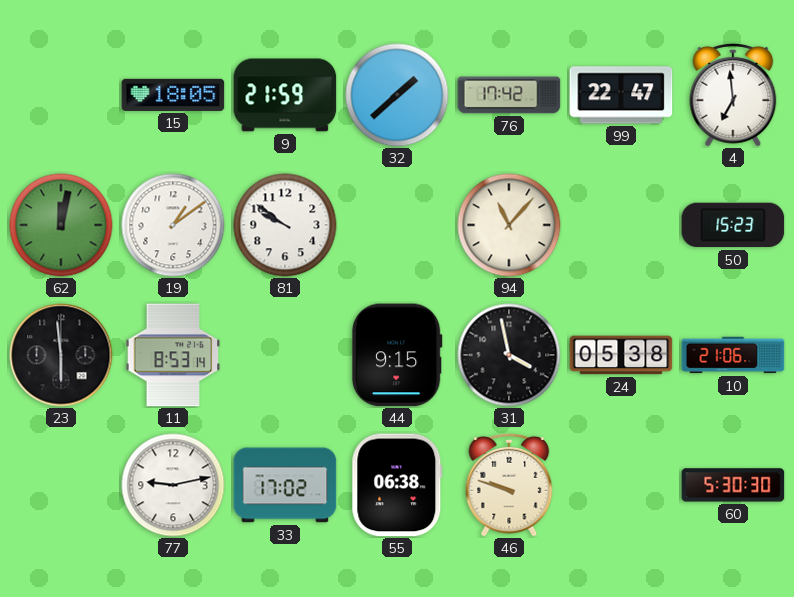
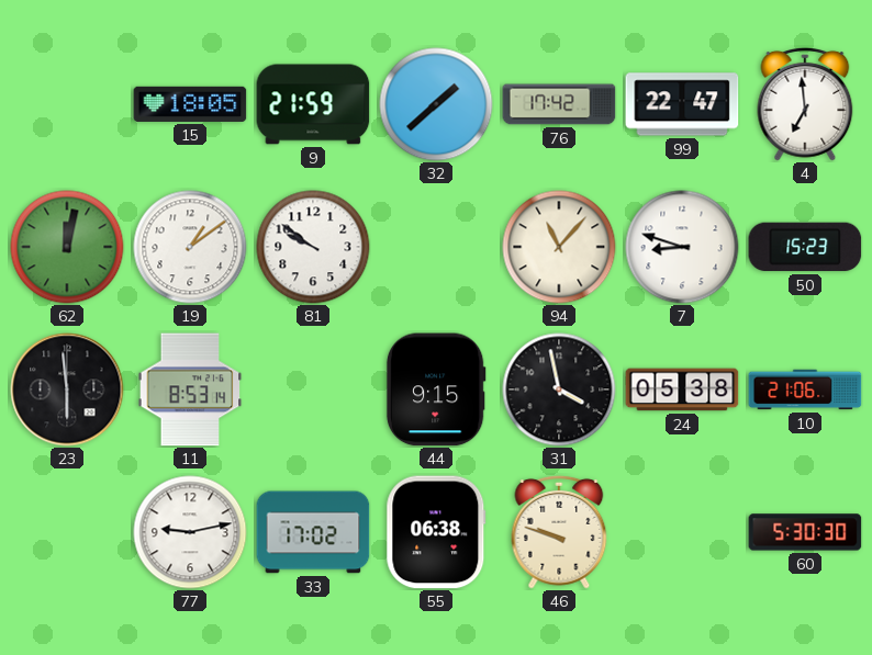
7: none -> 8:48 (682, 247)
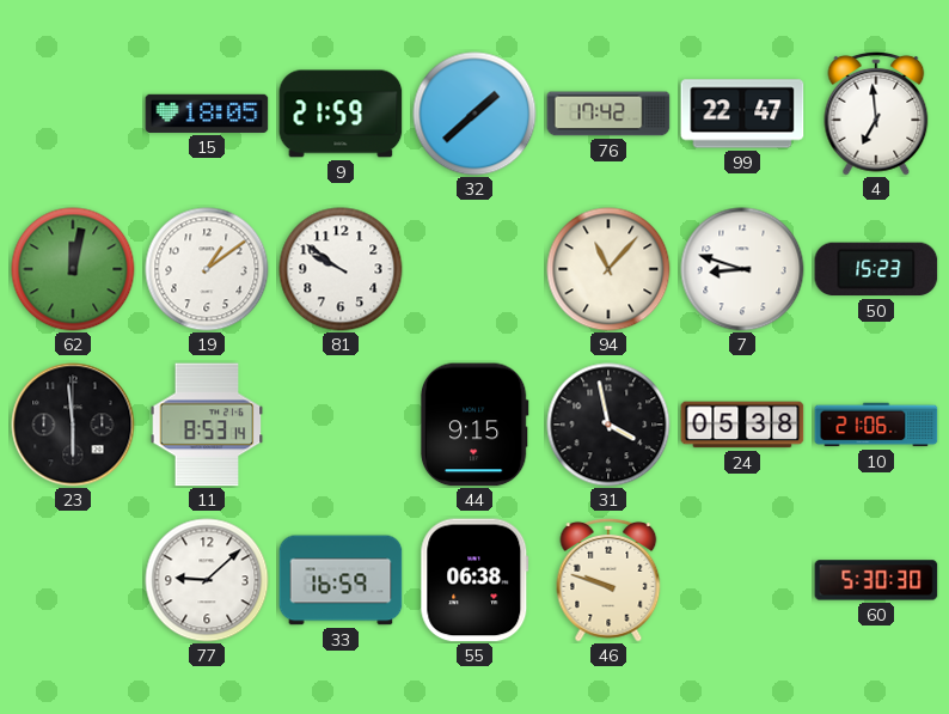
77: 9:13 -> 9:08 (207, 580)
33: 17:02 -> 16:59 (341, 580)
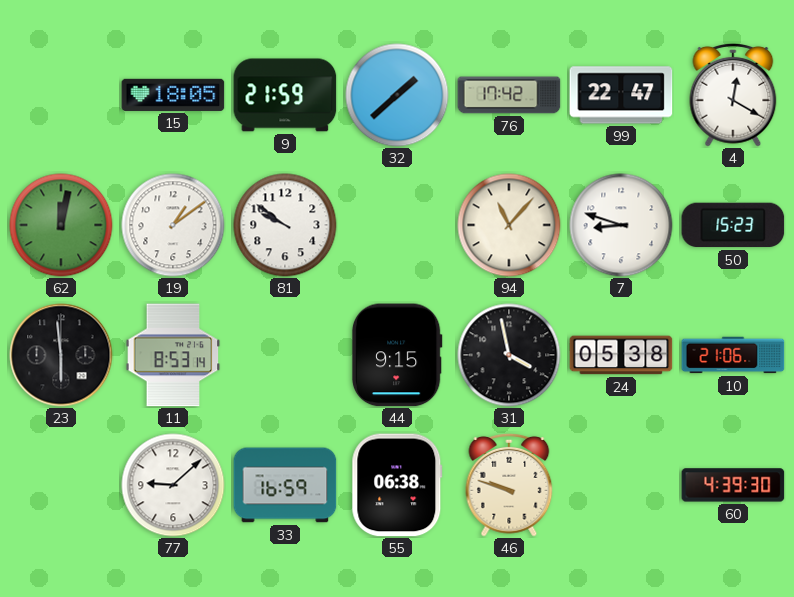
4: 6:59 -> 12:20 (733, 95)
60: 5:30 -> 4:39 (733, 485)
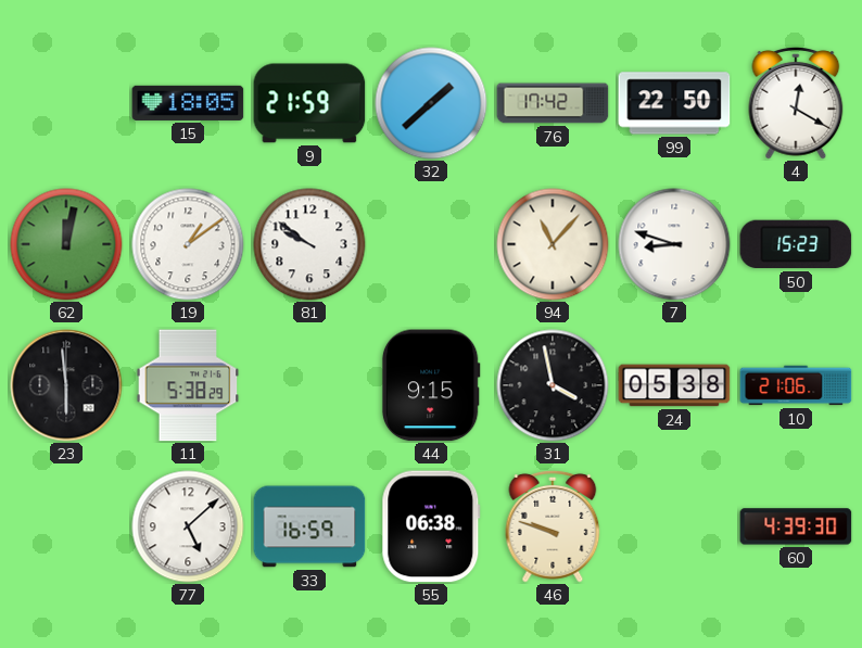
99: 22:47 -> 22:50 (674, 103)
11: 8:53 -> 5:38 (188, 385)
77: 9:08 -> 5:08 (188, 526)
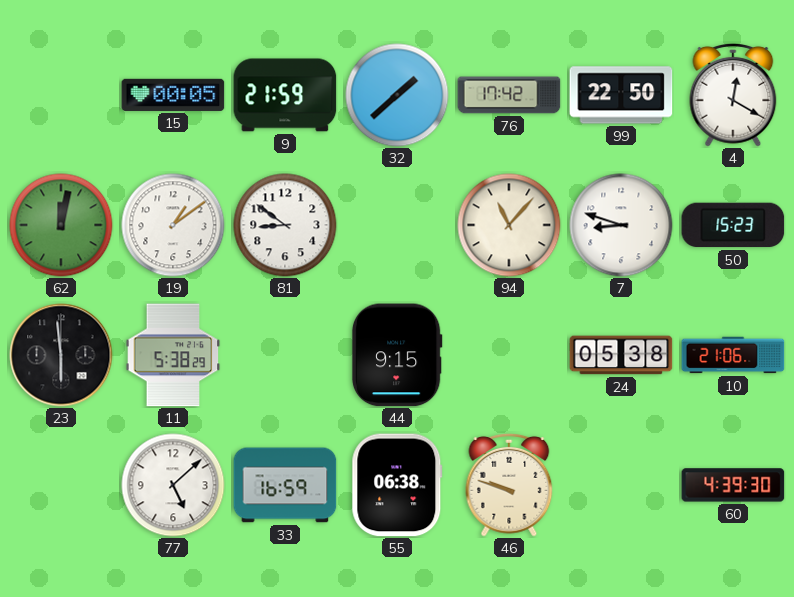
15: 18:05 -> 00:05 (173, 95)
81: 9:51 -> 8:51 (285, 225)
31: 3:58 -> none (553, 385)
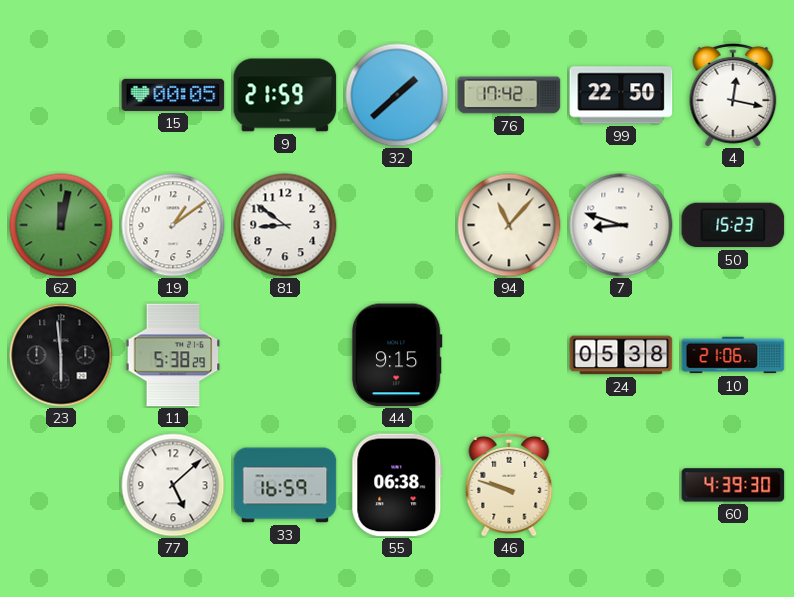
4: 12:20 -> 12:17 (733, 95)
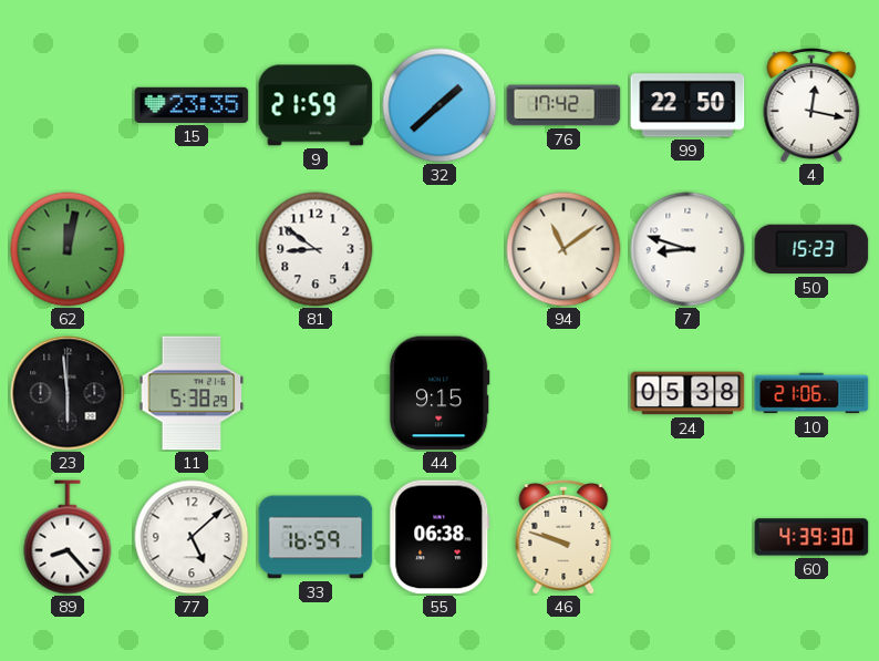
15: 00:05 -> 23:35 (192, 105)
19: 1:09 -> none (173, 225)
94: 11:07 -> 11:09 (563, 249)
89: none -> 8:23 (68, 537)
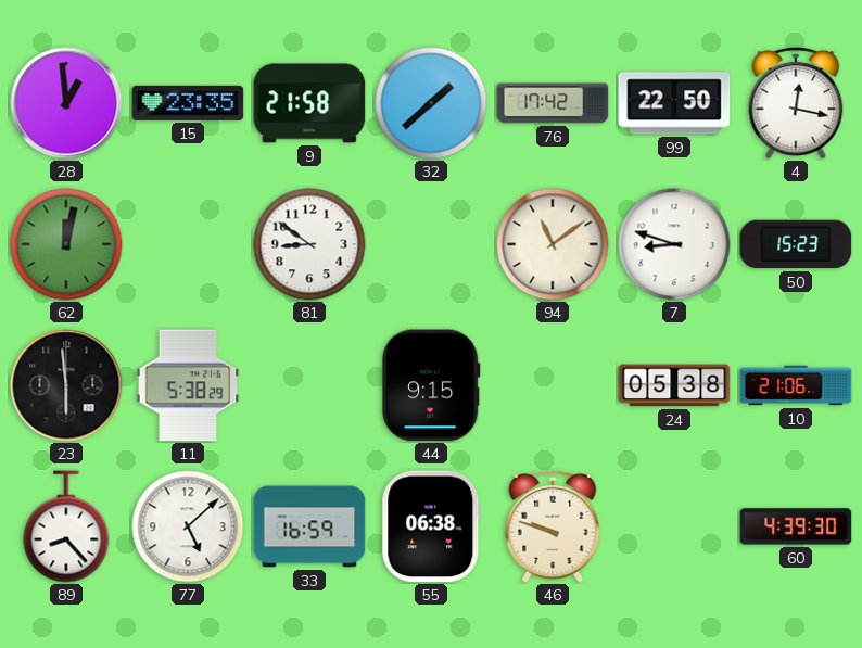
28: none -> 12:59 (66, 103)
9: 21:59 -> 21:58 (309, 103)
